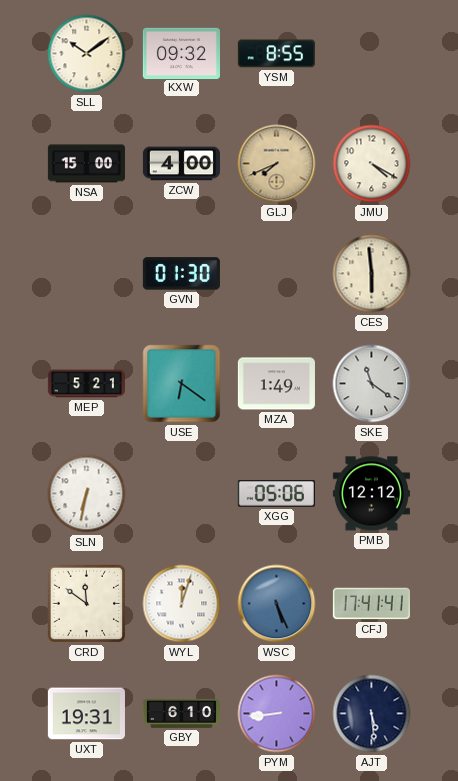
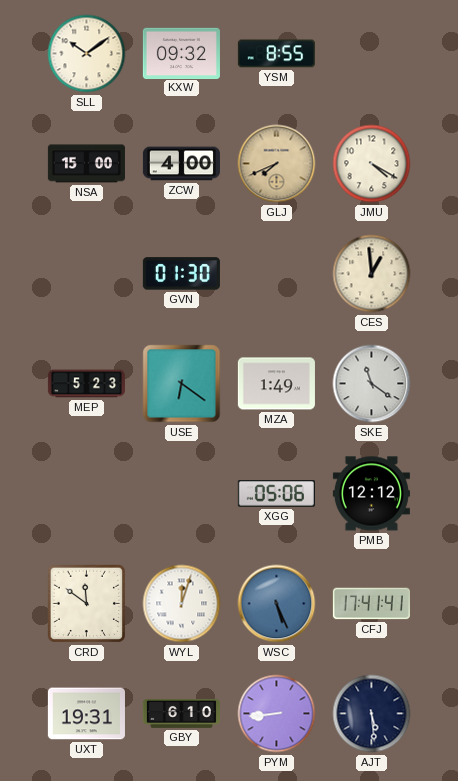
CES: 5:59 -> 12:59 (372, 274)
MEP: 5:21 -> 5:23 (86, 384)
SLN: 6:32 -> none (87, 494)
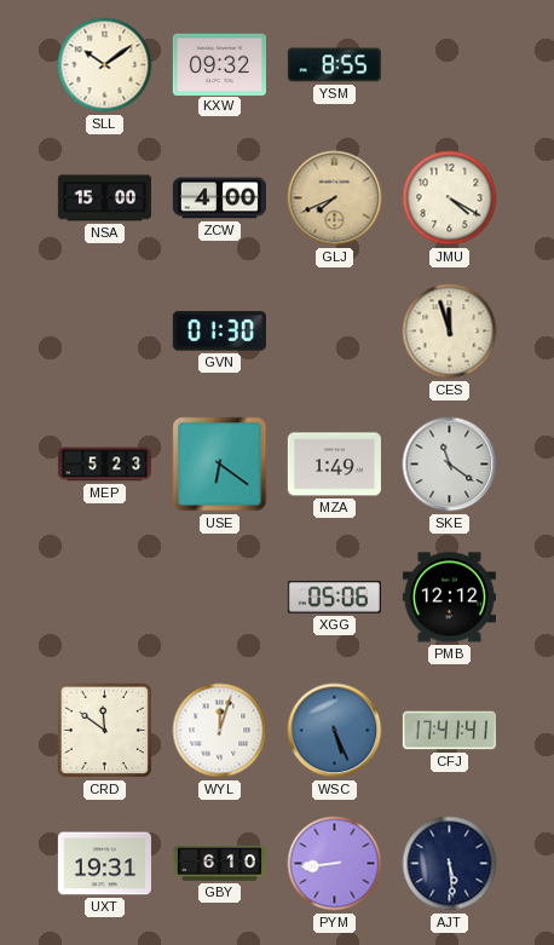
CES: 12:59 -> 11:57 (450, 332)
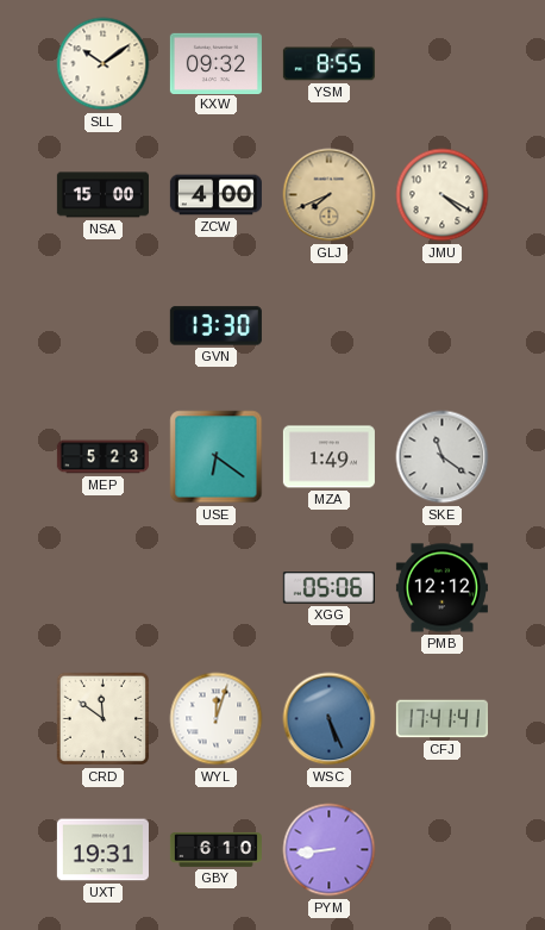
GVN: 01:30 -> 13:30 (215, 326)
CES: 11:57 -> none (450, 332)
AJT: 5:29 -> none (450, 864)
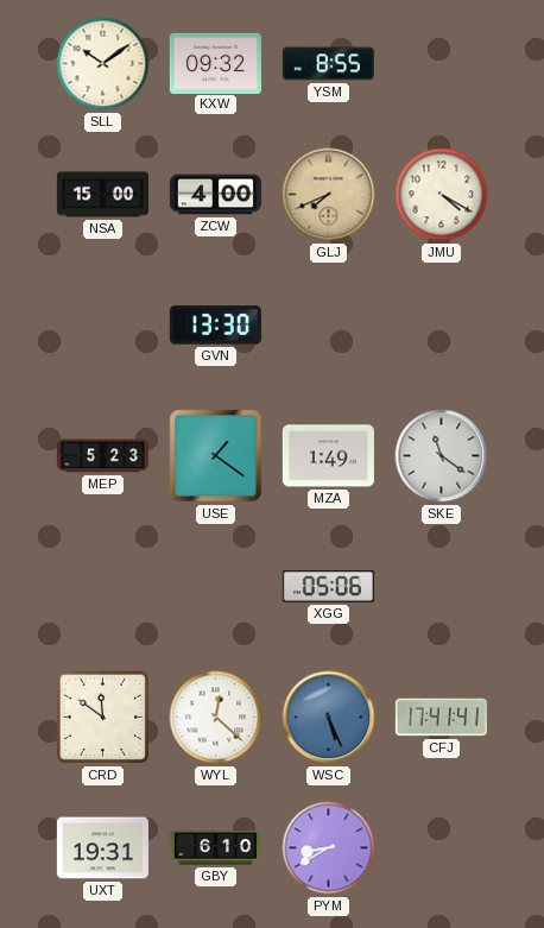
USE: 6:21 -> 1:21 (216, 456)
PMB: 12:12 -> none (441, 588)
WYL: 12:03 -> 12:22 (216, 718)
PYM: 8:44 -> 8:40 (329, 848)
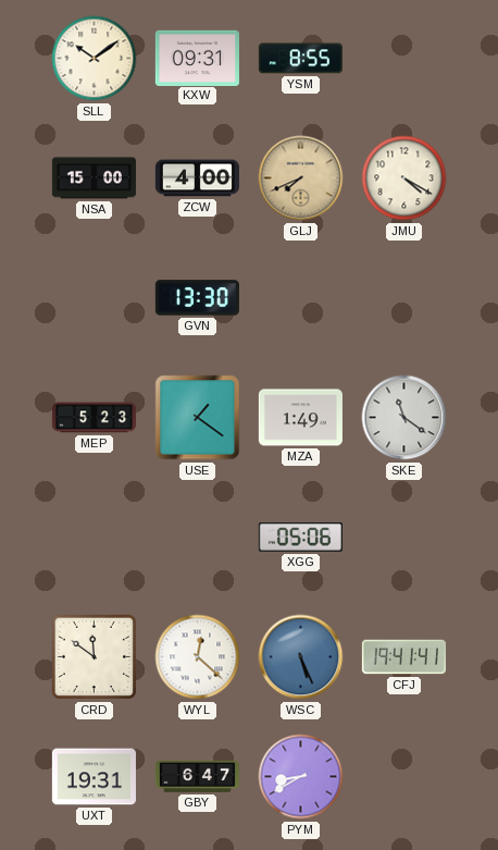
KXW: 09:32 -> 09:31 (197, 58)
CFJ: 17:41 -> 19:41 (403, 657)
GBY: 6:10 -> 6:47 (197, 776)
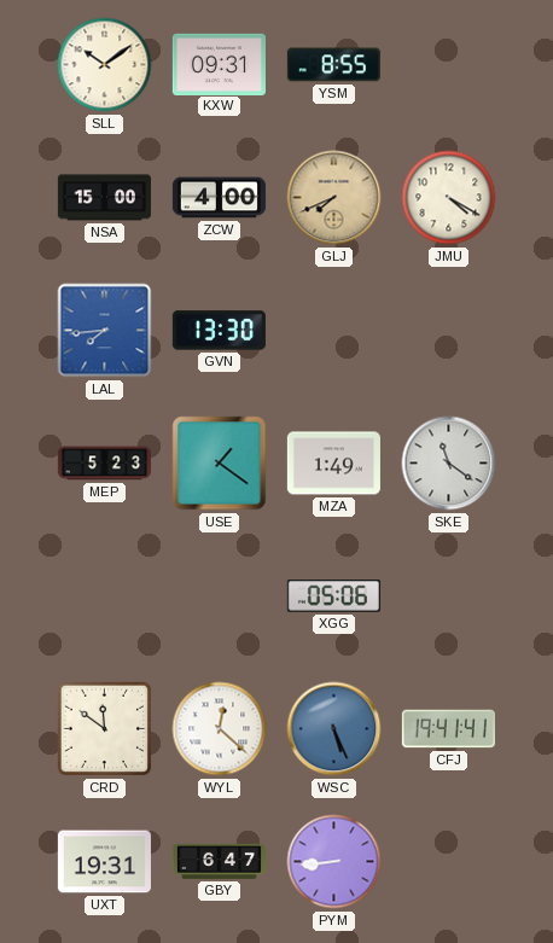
LAL: none -> 7:44 (105, 331)
PYM: 8:40 -> 8:44 (334, 862)
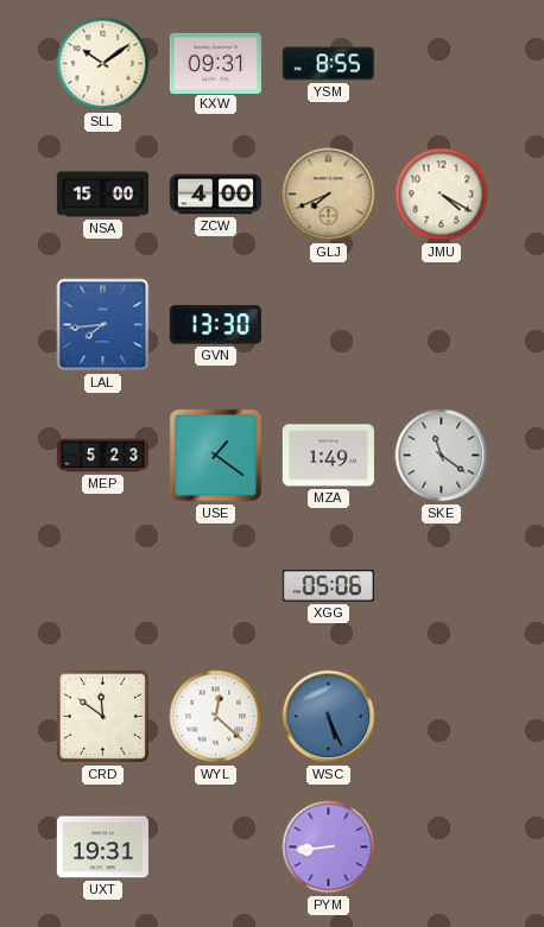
CFJ: 19:41 -> none (448, 729)
GBY: 6:47 -> none (219, 861)
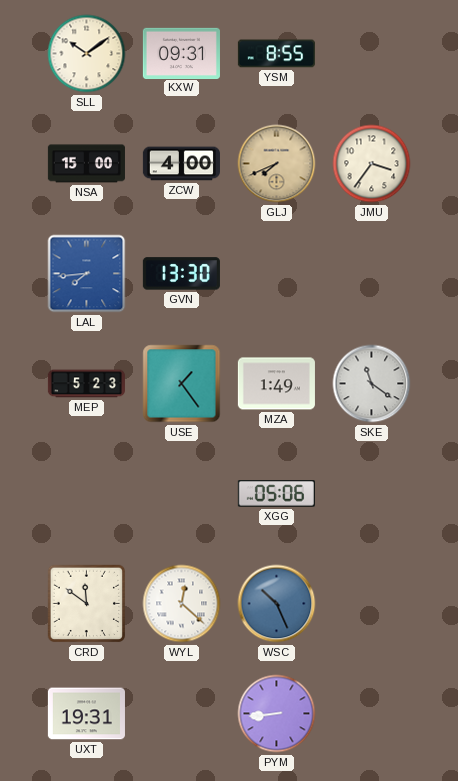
JMU: 4:20 -> 3:36 (372, 164)
USE: 1:21 -> 1:24 (182, 384)
WSC: 5:26 -> 10:26 (277, 604)
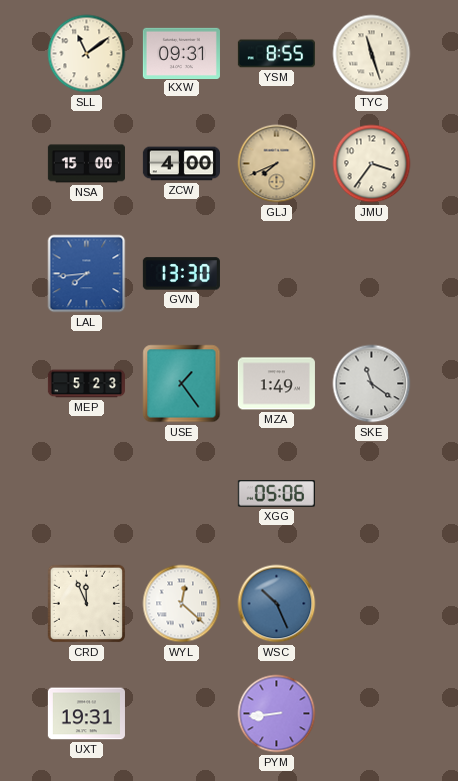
SLL: 10:09 -> 11:09 (87, 54)
TYC: none -> 11:27 (372, 54)
CRD: 11:51 -> 11:56 (87, 604)
